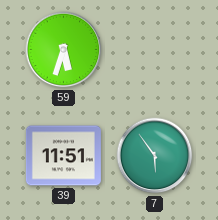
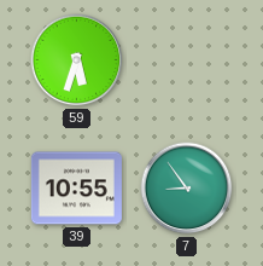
39: 11:51 -> 10:55 (76, 189)
7: 5:54 -> 8:54 (187, 189)
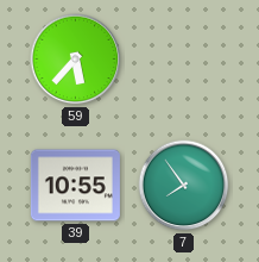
59: 5:33 -> 5:37 (76, 60)
7: 8:54 -> 7:54 (184, 186)
